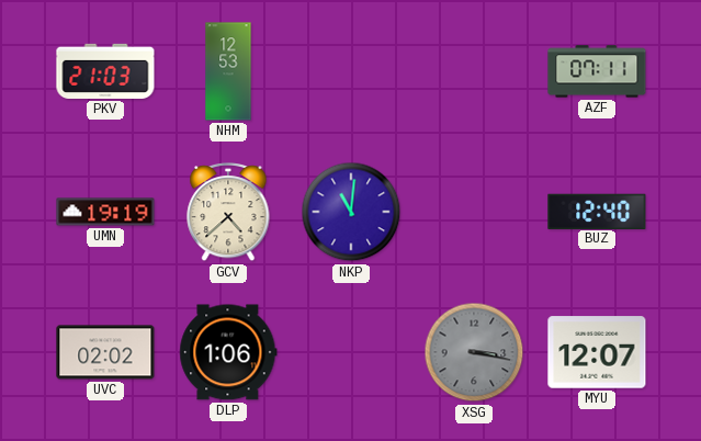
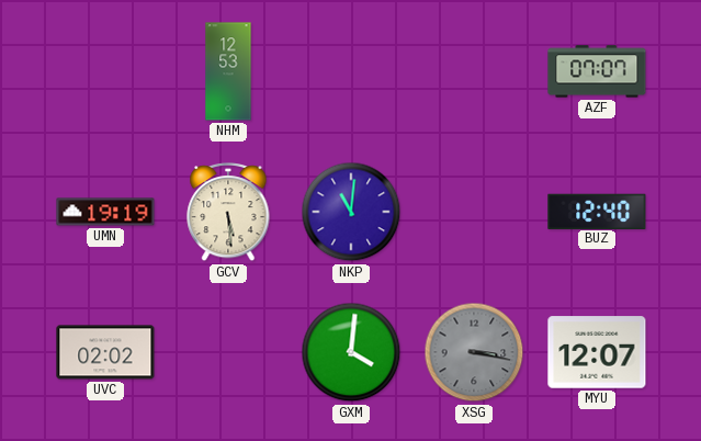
PKV: 21:03 -> none (105, 71)
AZF: 07:11 -> 07:07 (597, 71)
GCV: 4:38 -> 5:29 (228, 212)
DLP: 1:06 -> none (228, 352)
GXM: none -> 4:01 (351, 352)
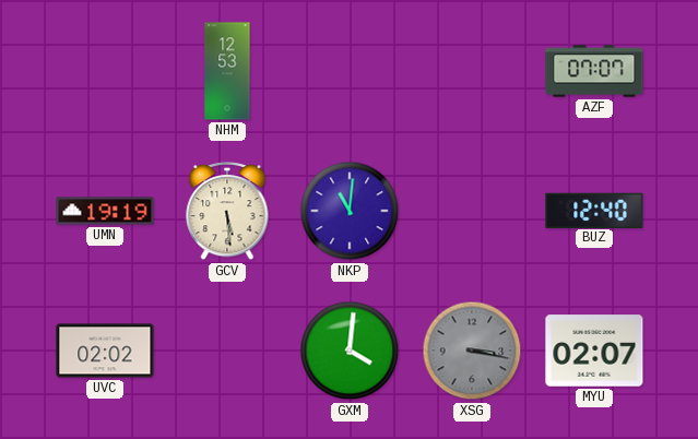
MYU: 12:07 -> 02:07 (594, 351)
